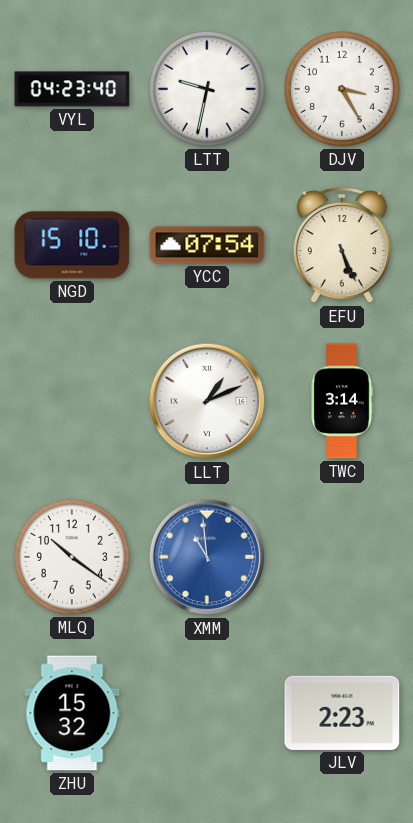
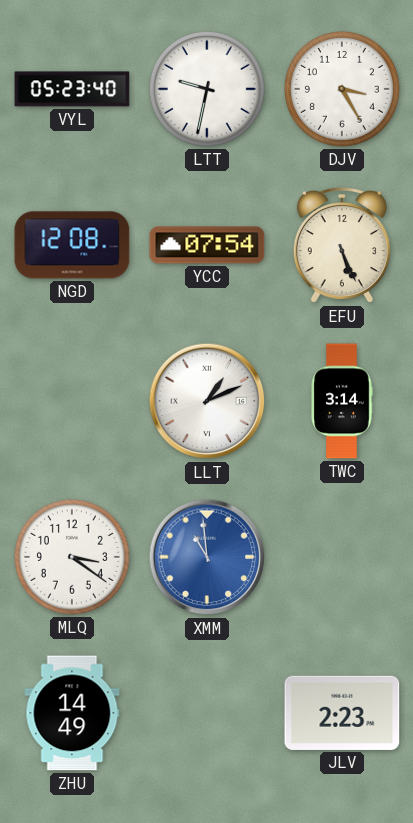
VYL: 04:23 -> 05:23 (72, 89)
NGD: 15:10 -> 12:08 (72, 245)
MLQ: 10:21 -> 3:21 (72, 557)
ZHU: 15:32 -> 14:49 (72, 713)
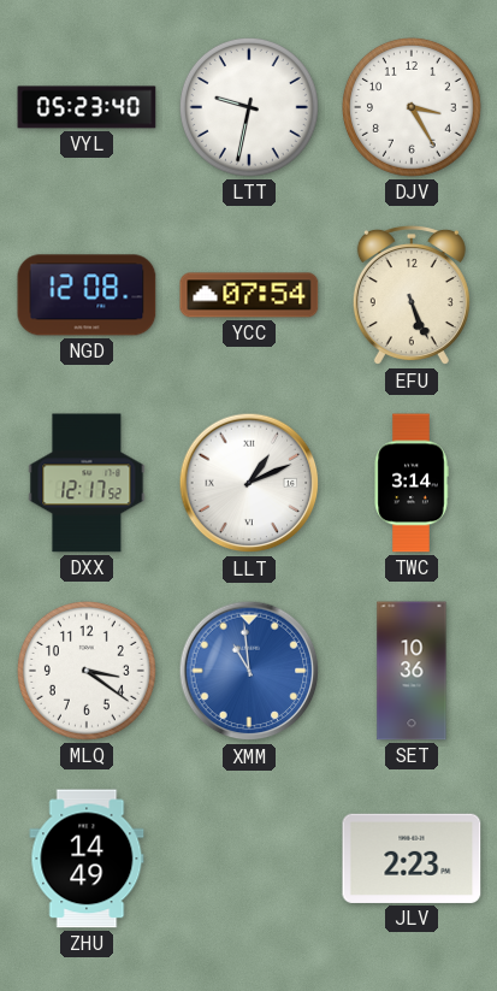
DXX: none -> 12:17 (87, 483)
SET: none -> 10:36 (412, 671)
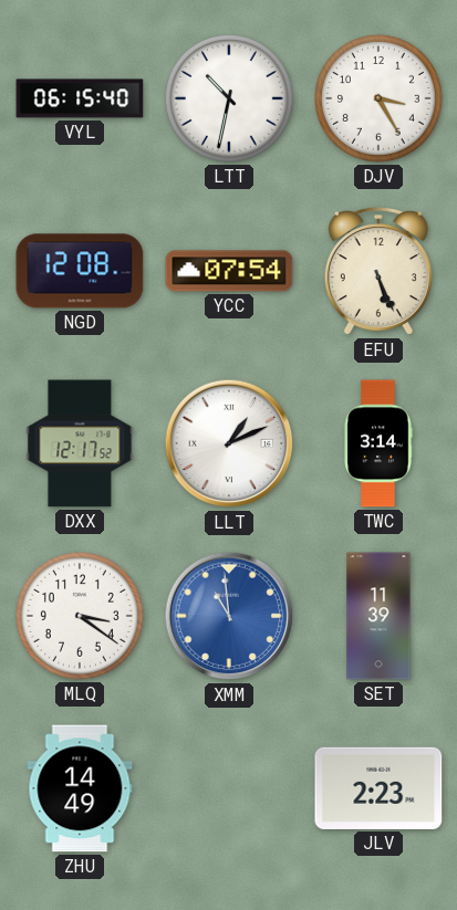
VYL: 05:23 -> 06:15 (80, 98)
LTT: 9:32 -> 10:32 (229, 98)
SET: 10:36 -> 11:39 (378, 616)
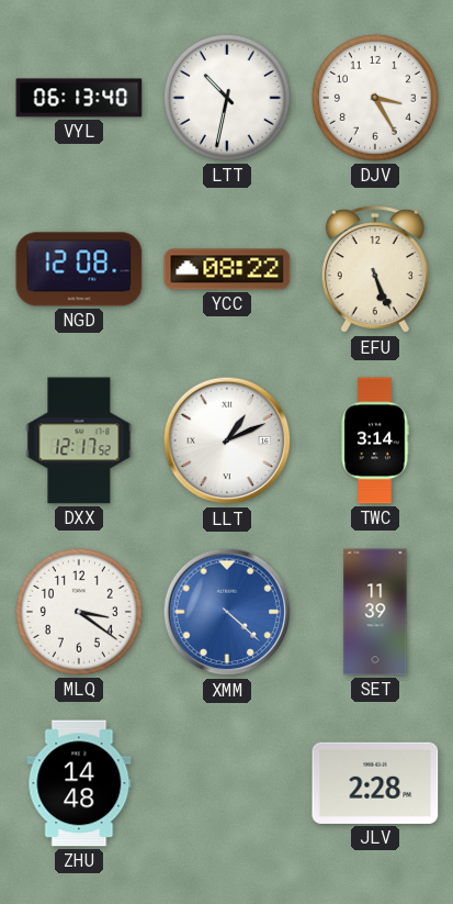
VYL: 06:15 -> 06:13 (79, 98)
YCC: 07:54 -> 08:22 (227, 269)
XMM: 10:59 -> 4:22 (227, 612)
ZHU: 14:49 -> 14:48 (79, 783)
JLV: 2:23 -> 2:28 (375, 783)
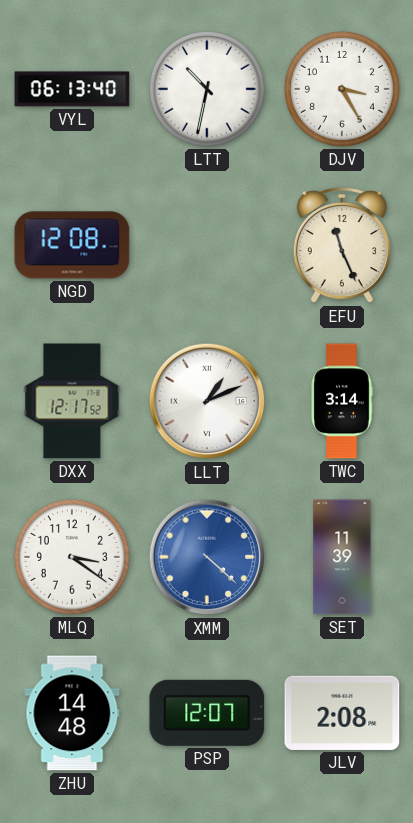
YCC: 08:22 -> none (227, 269)
EFU: 5:26 -> 11:26 (342, 245)
PSP: none -> 12:07 (207, 713)
JLV: 2:28 -> 2:08 (342, 713)
